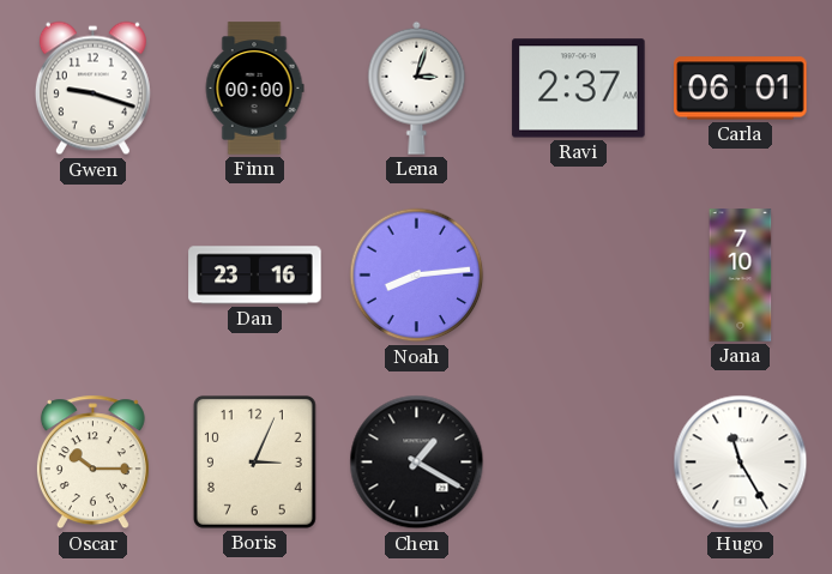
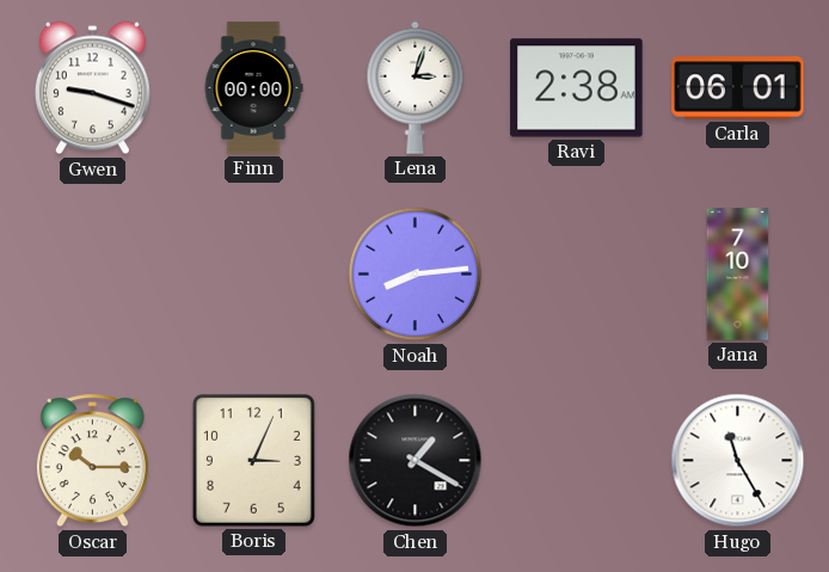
Ravi: 2:37 -> 2:38 (577, 88)
Dan: 23:16 -> none (255, 276)
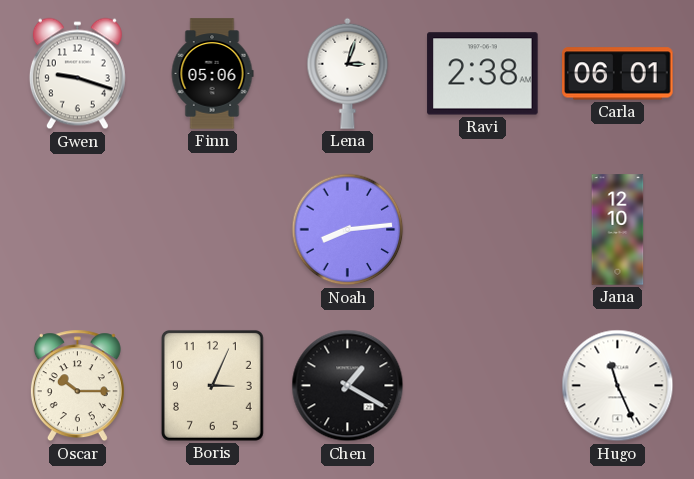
Finn: 00:00 -> 05:06 (212, 74)
Jana: 7:10 -> 12:10 (618, 230)
Hugo: 11:25 -> 11:26 (618, 386)
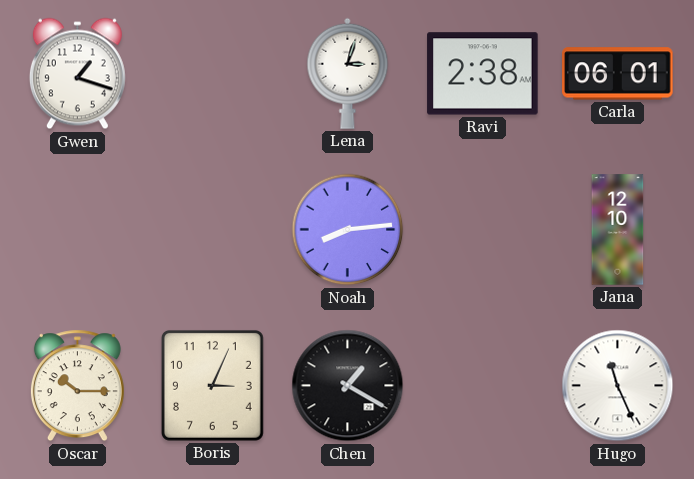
Gwen: 9:18 -> 1:18 (77, 74)
Finn: 05:06 -> none (212, 74)
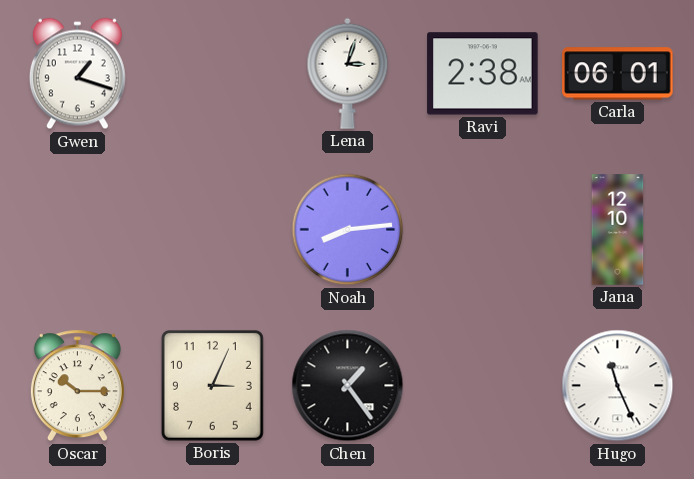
Chen: 1:20 -> 1:24 (348, 386)
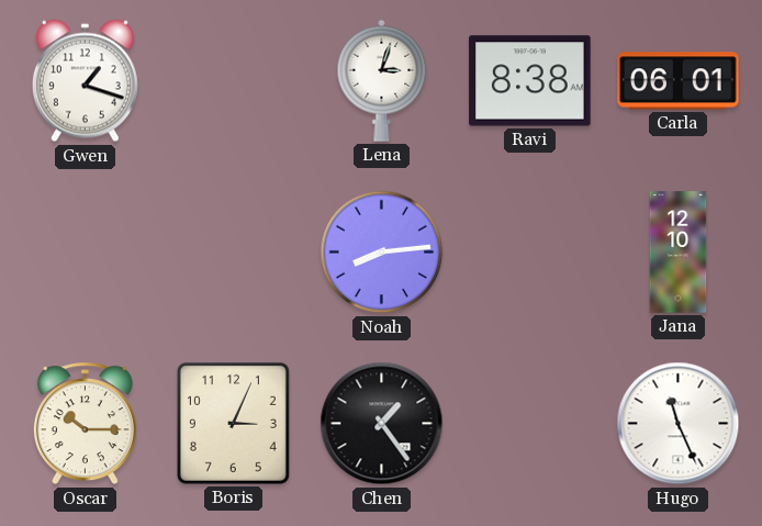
Ravi: 2:38 -> 8:38 (530, 81)
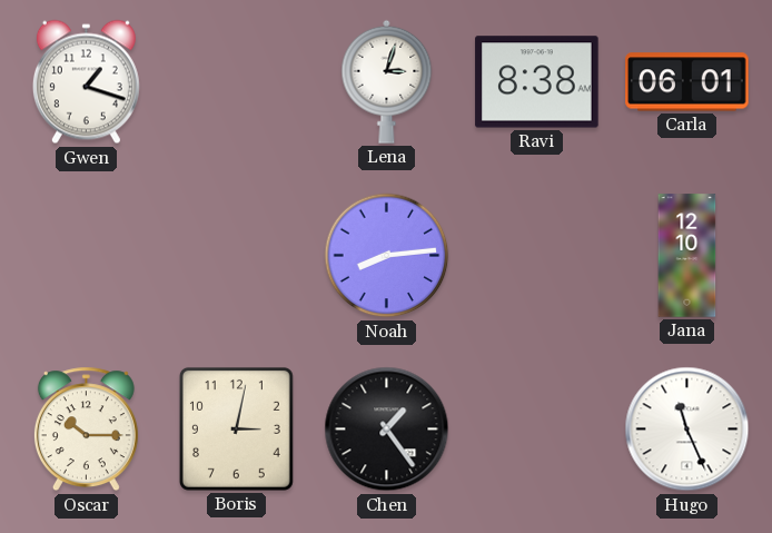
Boris: 3:04 -> 3:02 (236, 428)
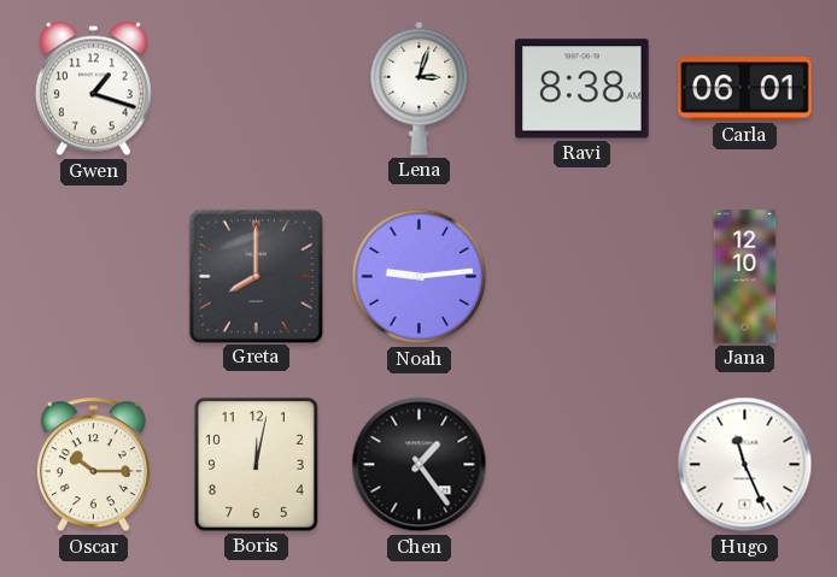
Greta: none -> 8:00 (256, 276)
Noah: 8:14 -> 9:14 (420, 277)
Boris: 3:02 -> 12:02 (256, 464)
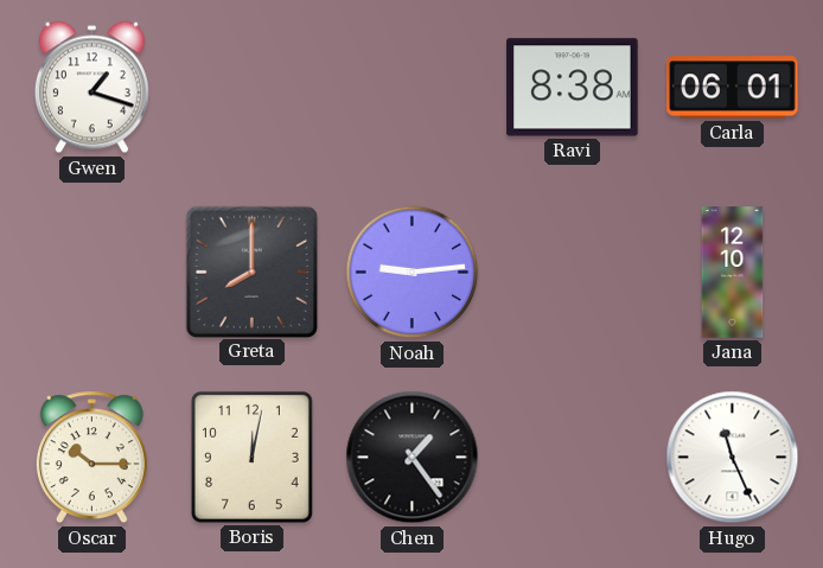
Lena: 3:03 -> none (420, 88)
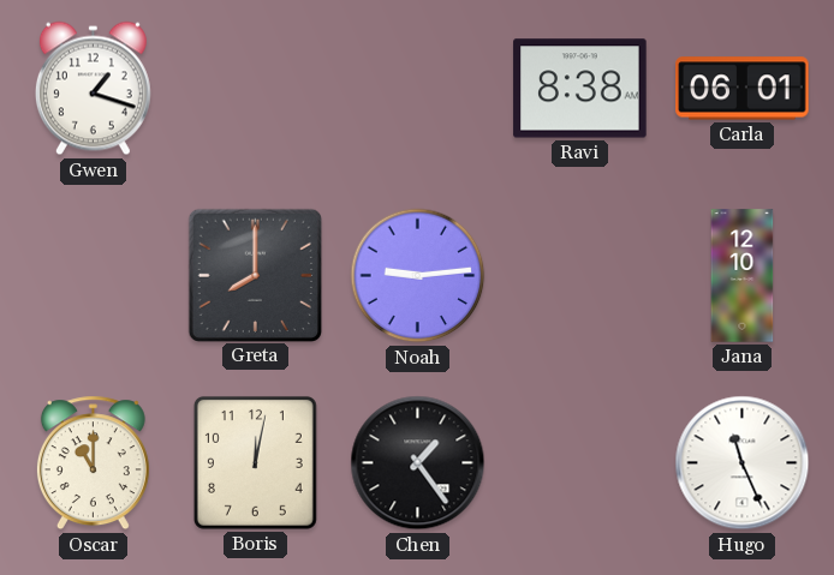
Oscar: 10:15 -> 11:00 (93, 463)
